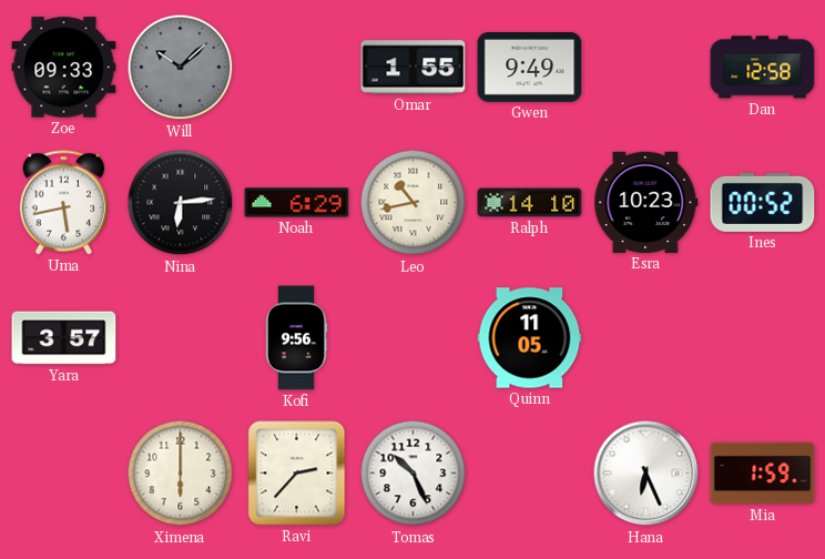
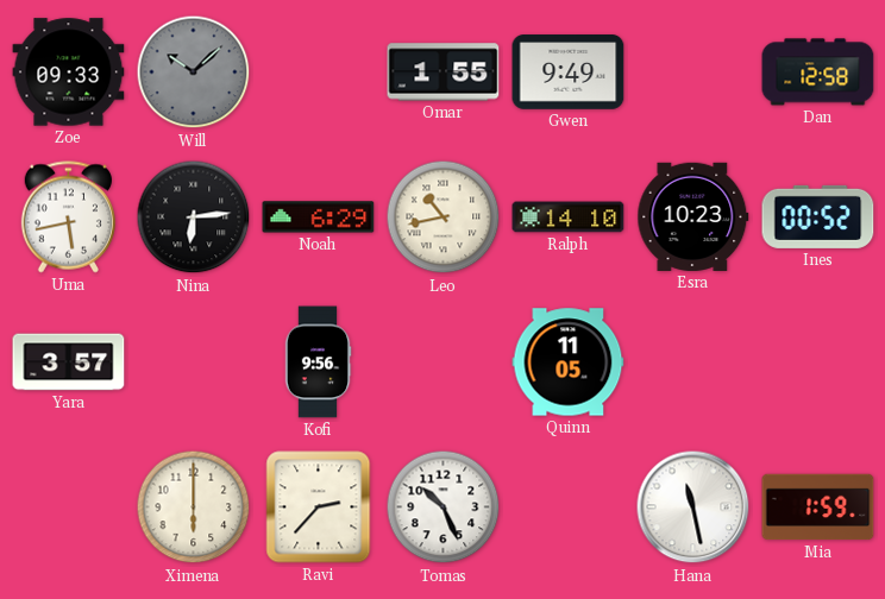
Hana: 6:26 -> 11:28 (693, 507)
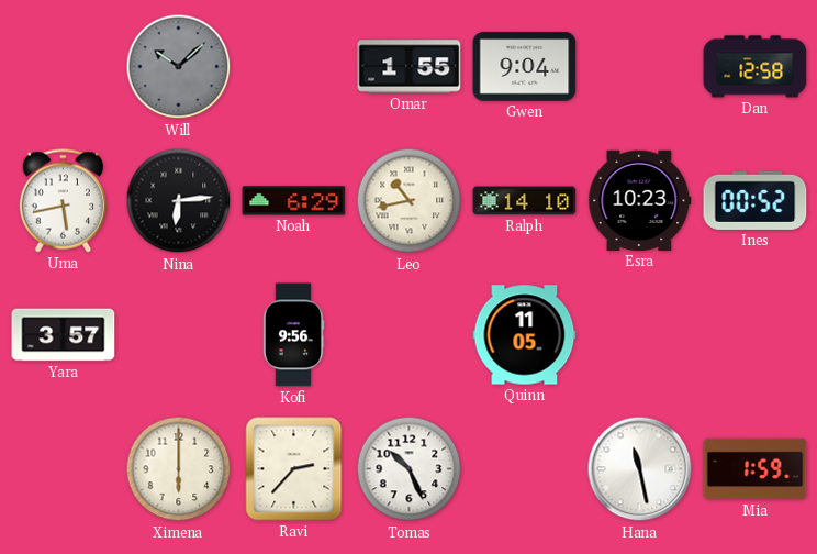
Zoe: 09:33 -> none (69, 72)
Gwen: 9:49 -> 9:04 (525, 67)
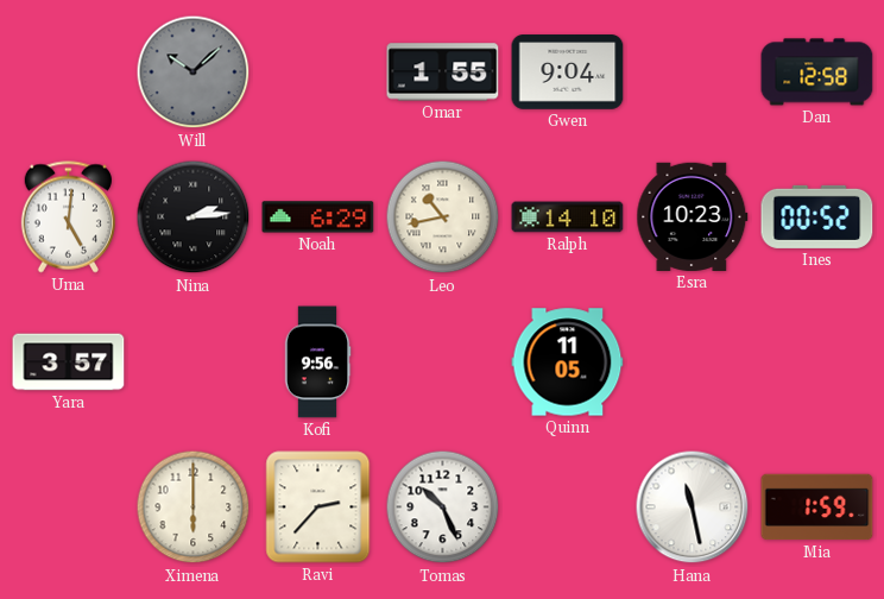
Uma: 5:43 -> 5:01 (68, 217)
Nina: 6:14 -> 2:14 (194, 217)
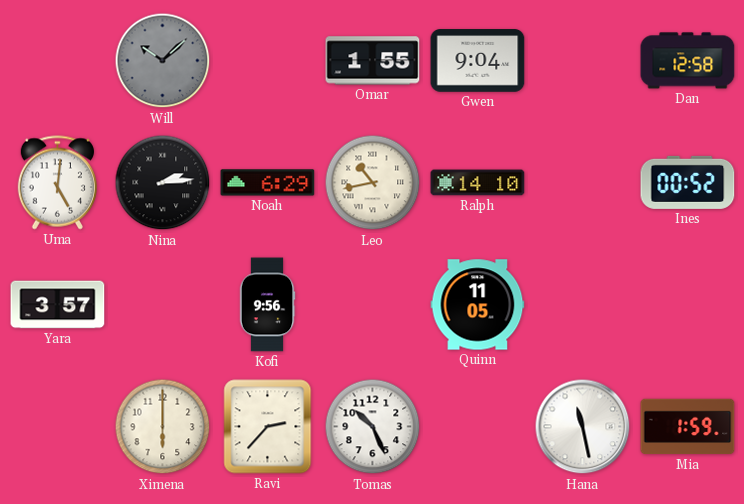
Esra: 10:23 -> none (693, 216)
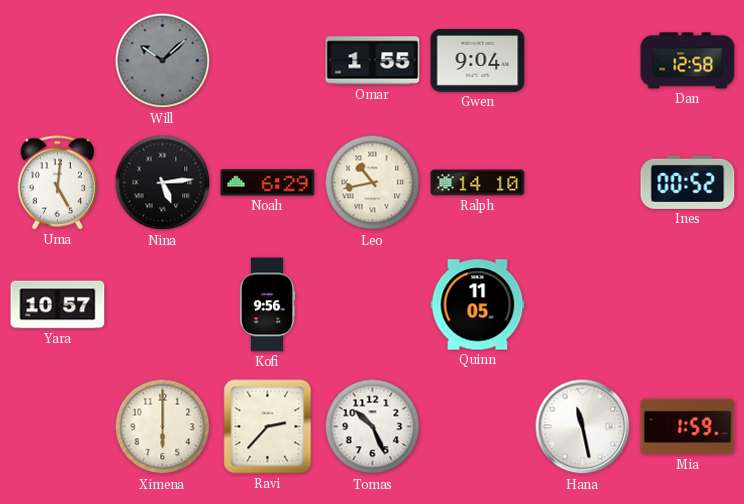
Nina: 2:14 -> 5:14 (163, 183)
Yara: 3:57 -> 10:57 (58, 305)
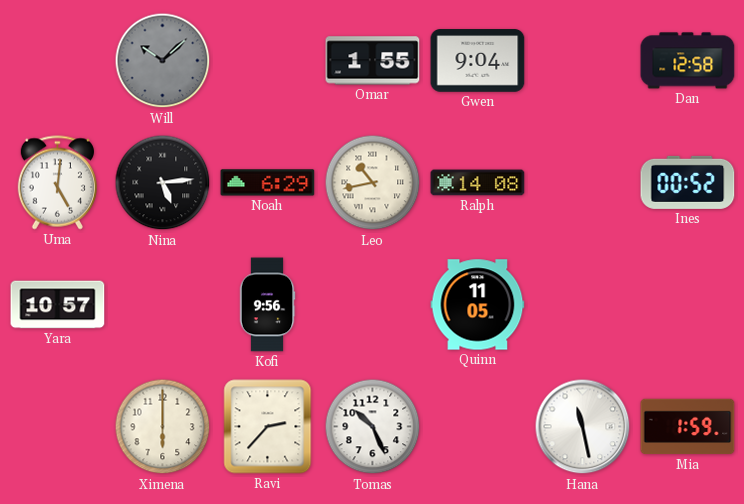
Ralph: 14:10 -> 14:08 (478, 183)
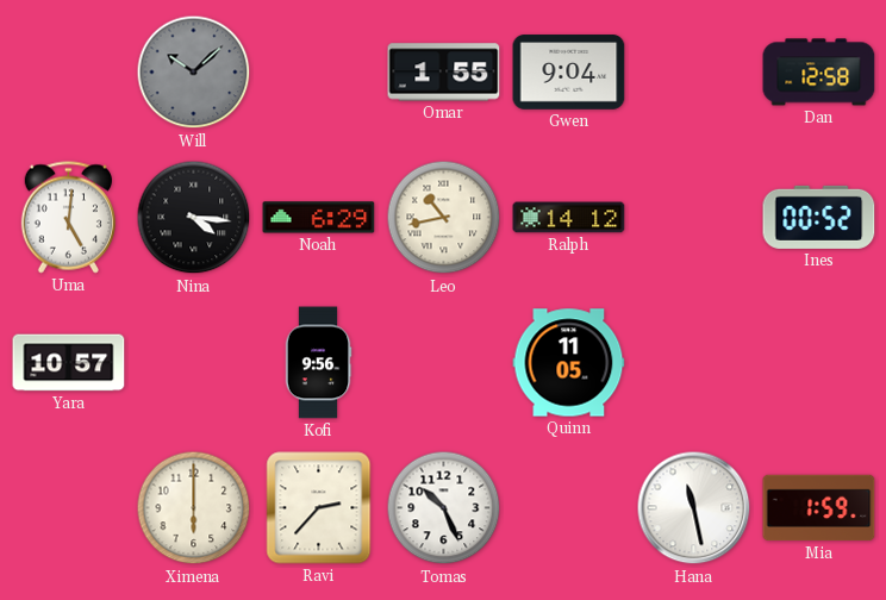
Nina: 5:14 -> 4:16 (194, 218)
Ralph: 14:08 -> 14:12 (569, 218)
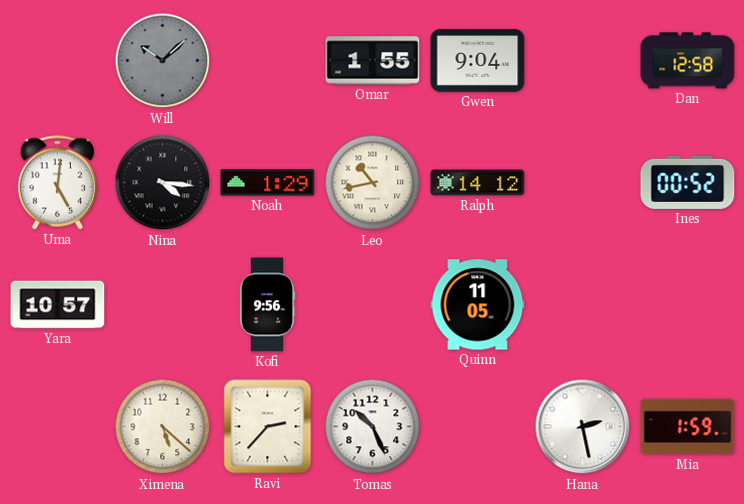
Noah: 6:29 -> 1:29 (268, 183)
Ximena: 6:00 -> 5:22 (163, 427)
Hana: 11:28 -> 2:28 (583, 427)
